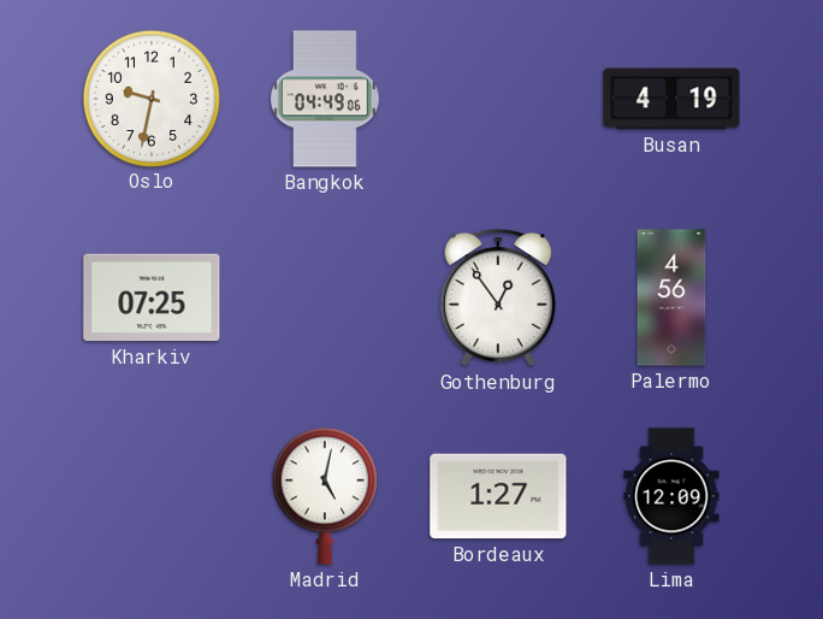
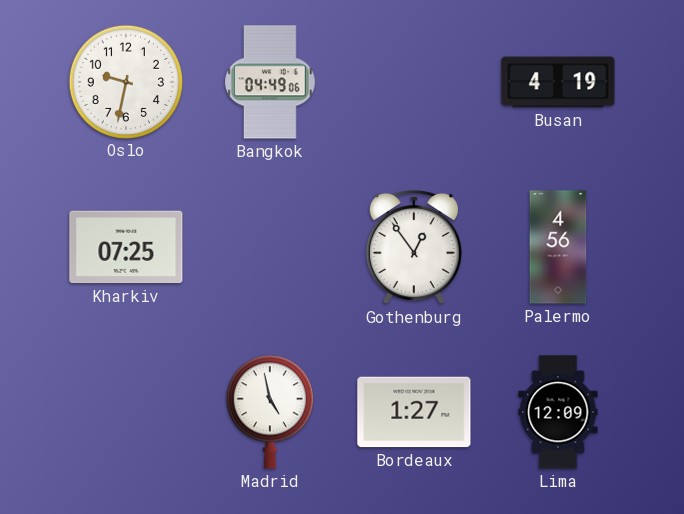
Madrid: 5:02 -> 4:58 (270, 412)
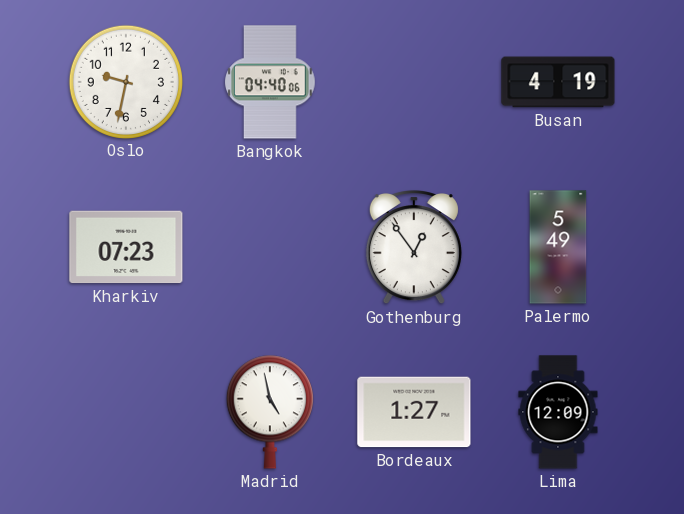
Bangkok: 04:49 -> 04:40 (271, 82)
Kharkiv: 07:25 -> 07:23 (126, 247)
Palermo: 4:56 -> 5:49 (558, 247)
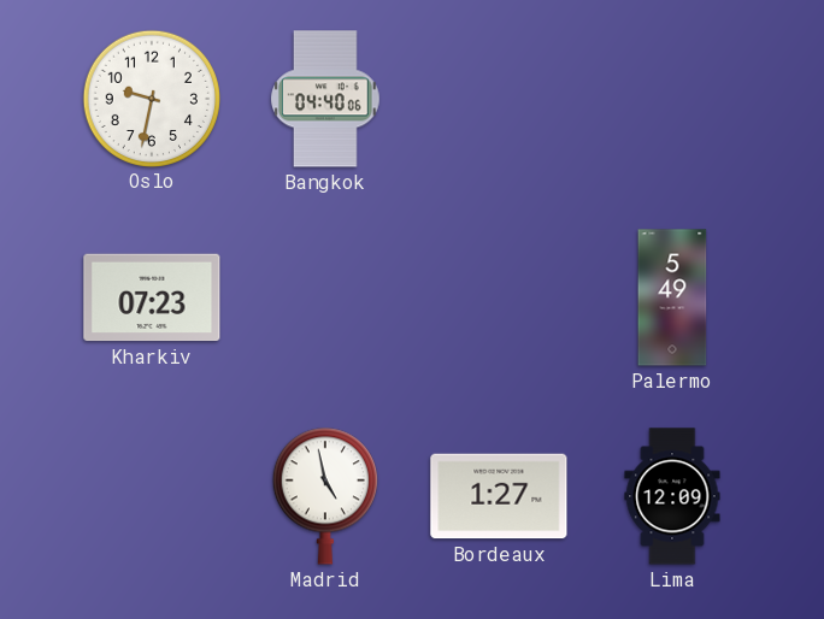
Busan: 4:19 -> none (558, 82)
Gothenburg: 12:54 -> none (414, 248)
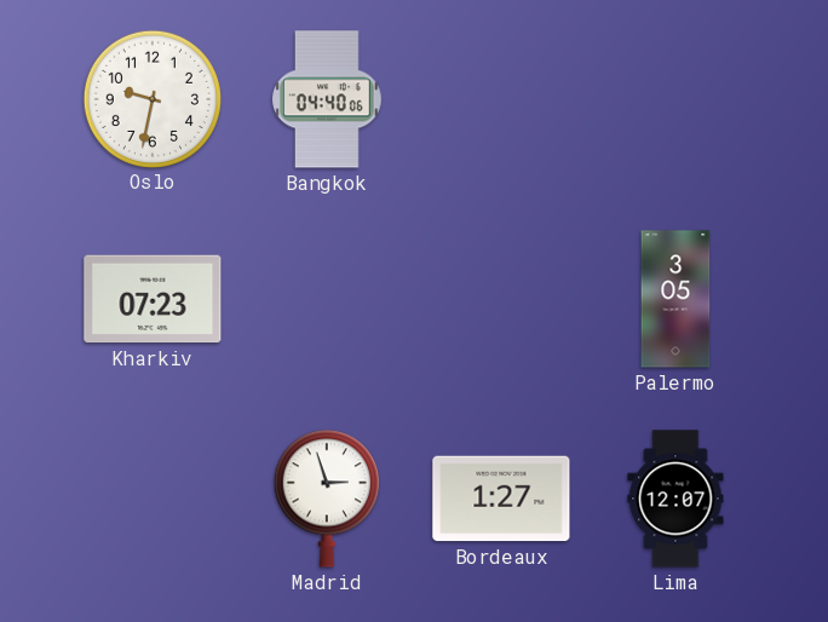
Palermo: 5:49 -> 3:05 (675, 299)
Madrid: 4:58 -> 2:57 (327, 499)
Lima: 12:09 -> 12:07 (675, 499)
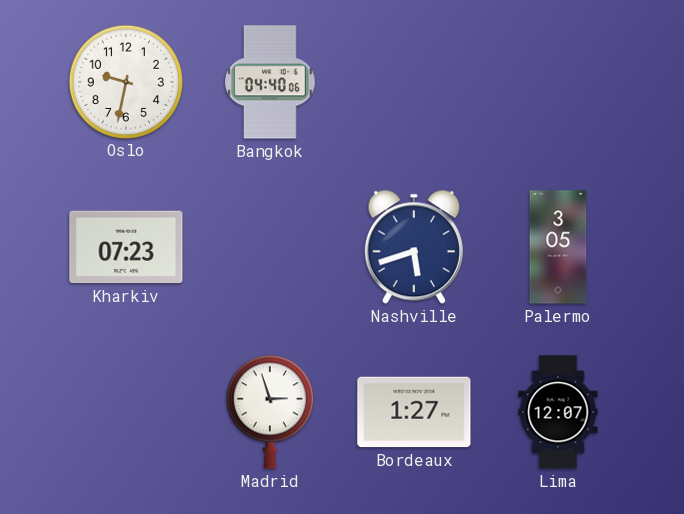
Nashville: none -> 5:42 (414, 247)
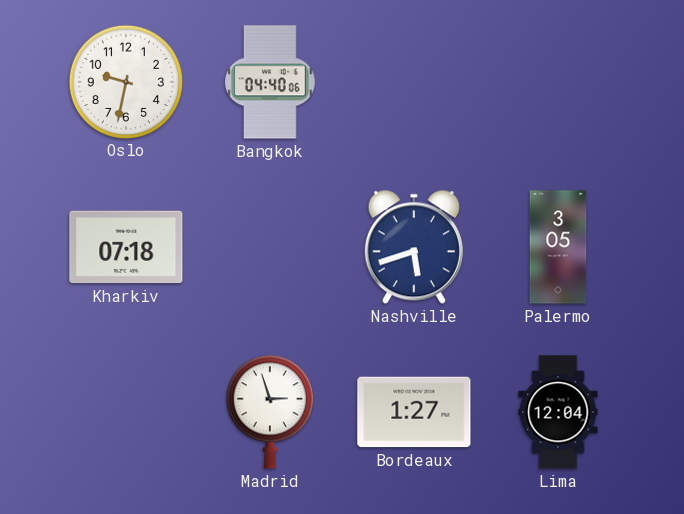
Kharkiv: 07:23 -> 07:18 (126, 247)
Lima: 12:07 -> 12:04 (558, 412)
